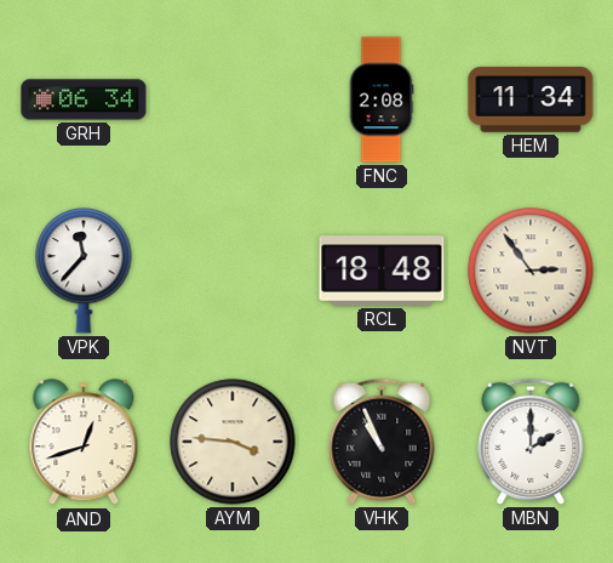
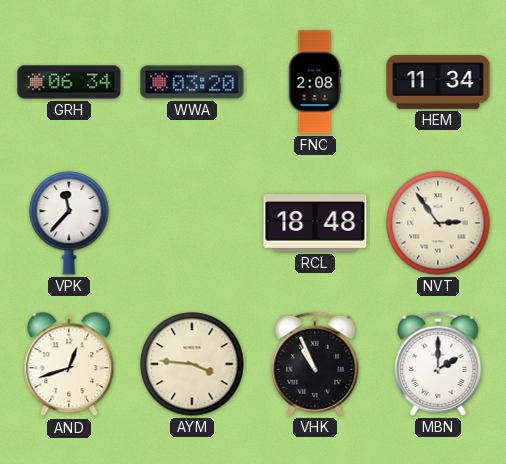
WWA: none -> 03:20 (192, 82)
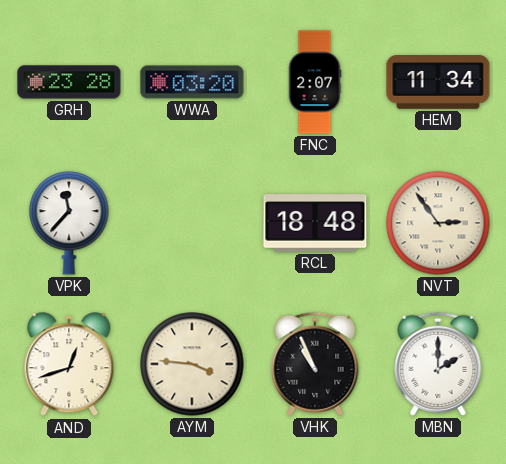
GRH: 06:34 -> 23:28 (69, 82)
FNC: 2:08 -> 2:07 (315, 82)
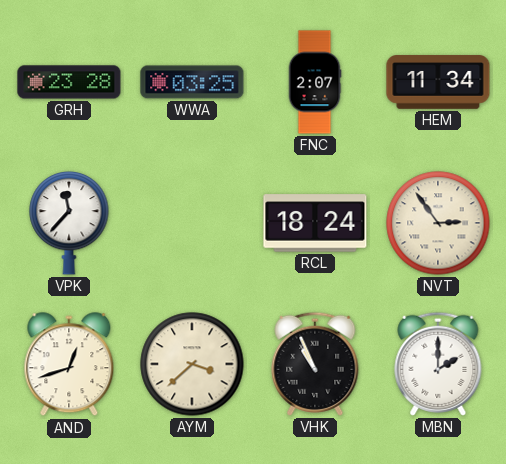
WWA: 03:20 -> 03:25 (192, 82)
RCL: 18:48 -> 18:24 (315, 223)
AYM: 3:46 -> 3:38 (192, 364)
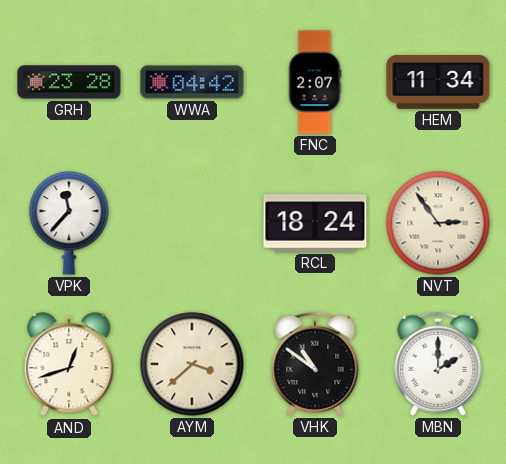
WWA: 03:25 -> 04:42 (192, 82)
VHK: 10:56 -> 10:51 (315, 364)
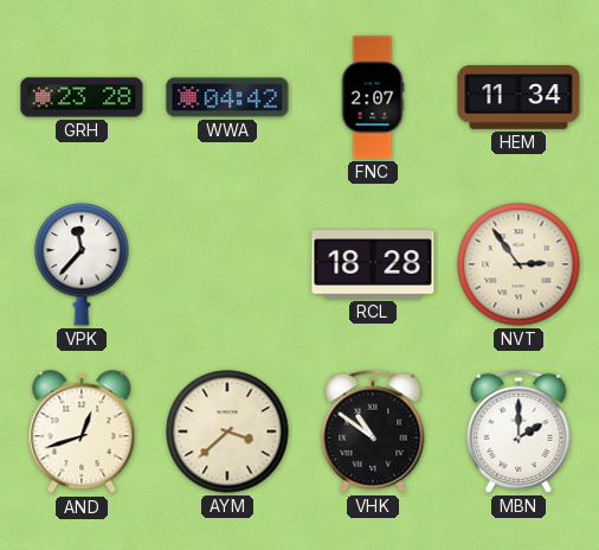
RCL: 18:24 -> 18:28 (373, 264)
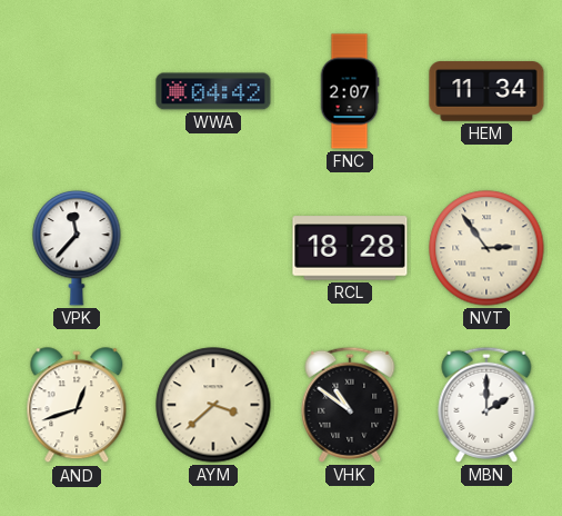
GRH: 23:28 -> none (82, 97)
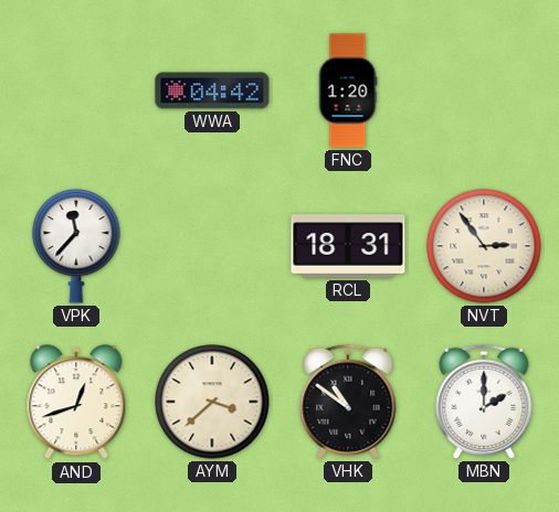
FNC: 2:07 -> 1:20 (348, 90)
HEM: 11:34 -> none (486, 91)
RCL: 18:28 -> 18:31 (348, 246)
